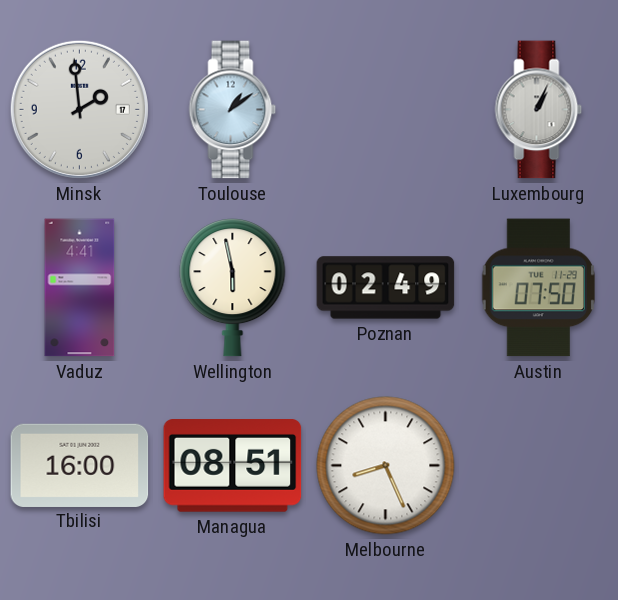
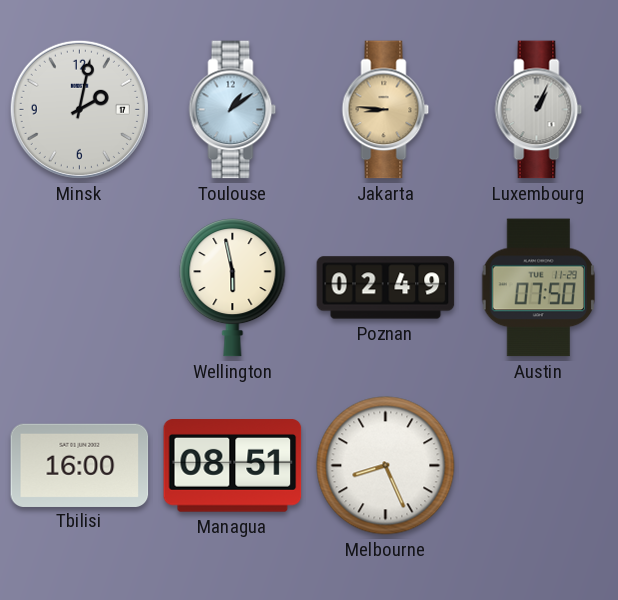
Minsk: 1:59 -> 2:02 (79, 109)
Jakarta: none -> 8:46 (386, 110)
Vaduz: 4:41 -> none (80, 288)
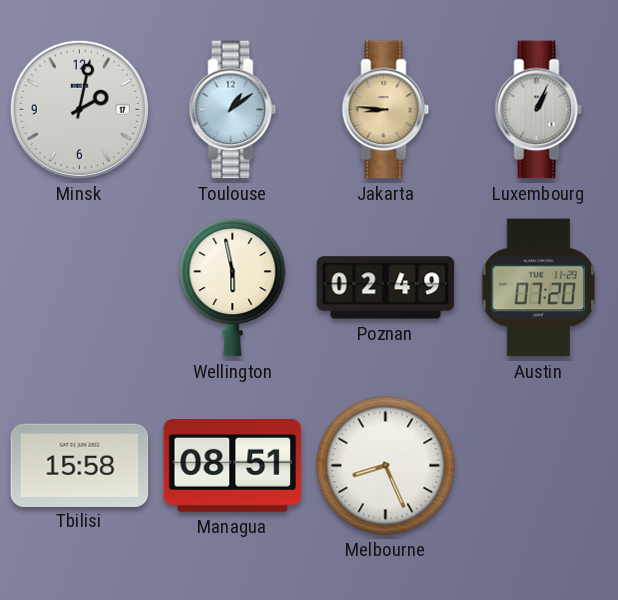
Austin: 07:50 -> 07:20 (538, 288)
Tbilisi: 16:00 -> 15:58 (80, 465)
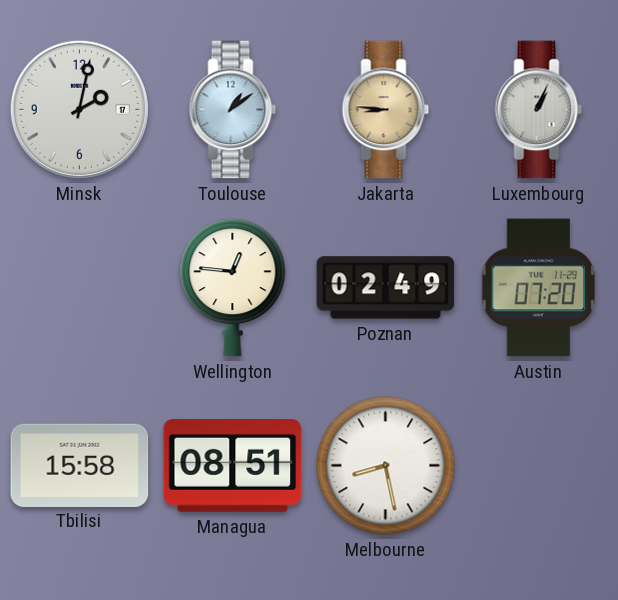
Wellington: 5:58 -> 12:46 (233, 288)
Melbourne: 8:26 -> 8:28 (386, 466)
